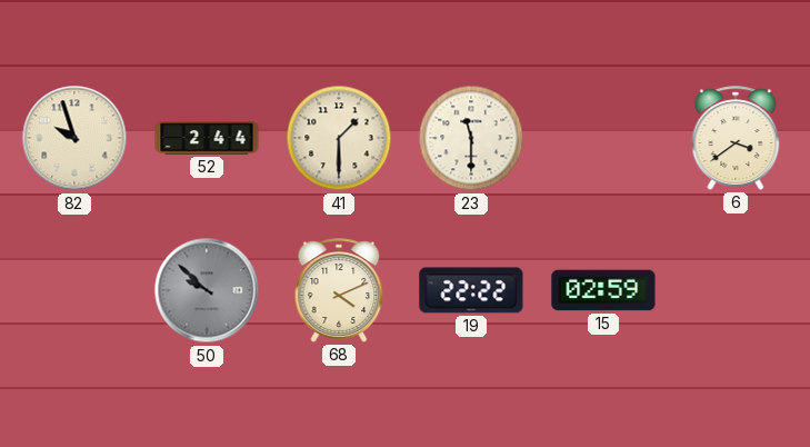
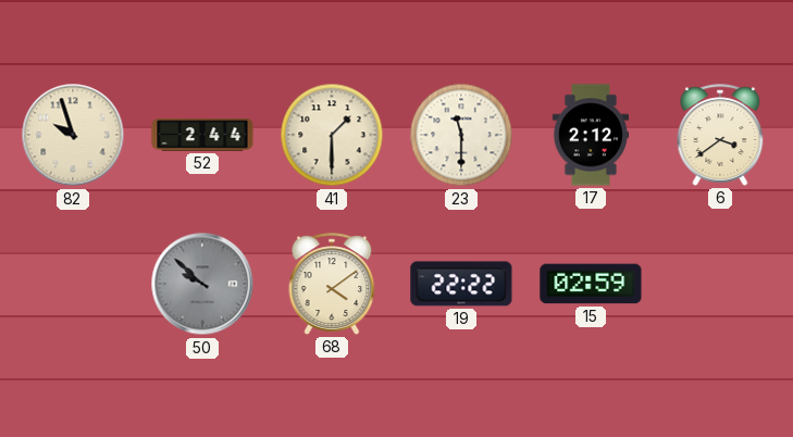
17: none -> 2:12 (590, 135)
68: 4:11 -> 4:09 (332, 284)
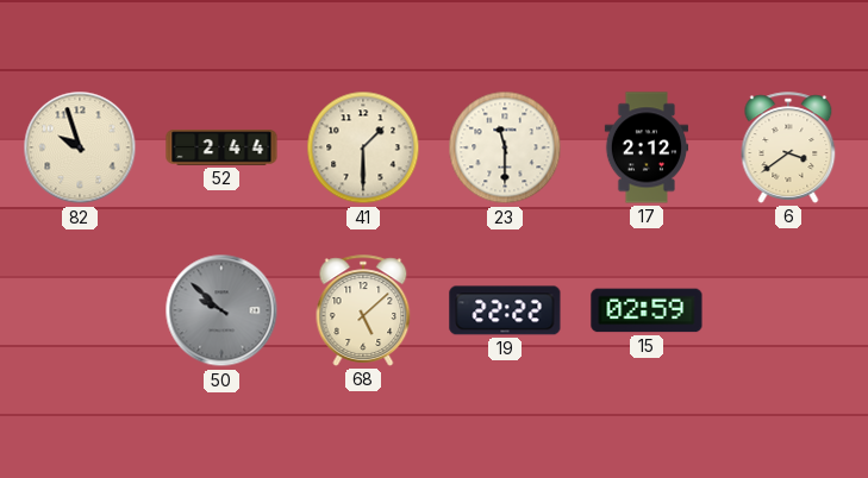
68: 4:09 -> 5:08 (363, 310)
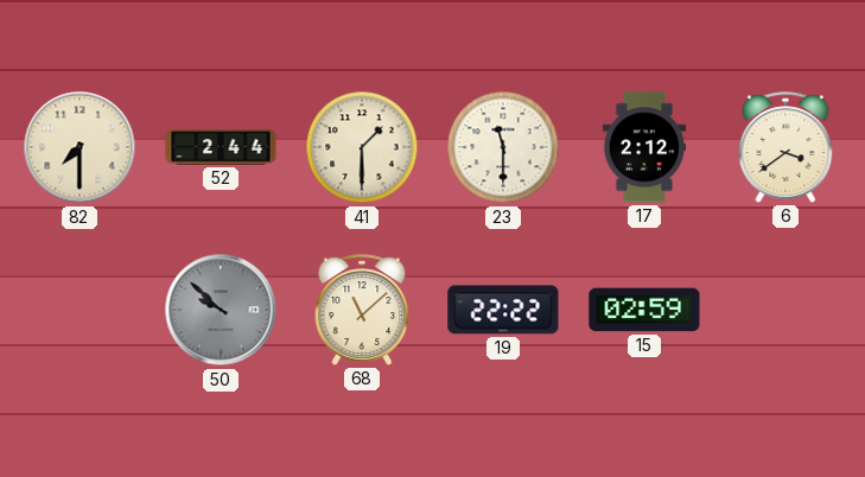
82: 9:57 -> 7:30 (79, 147)
68: 5:08 -> 11:08 (362, 310)
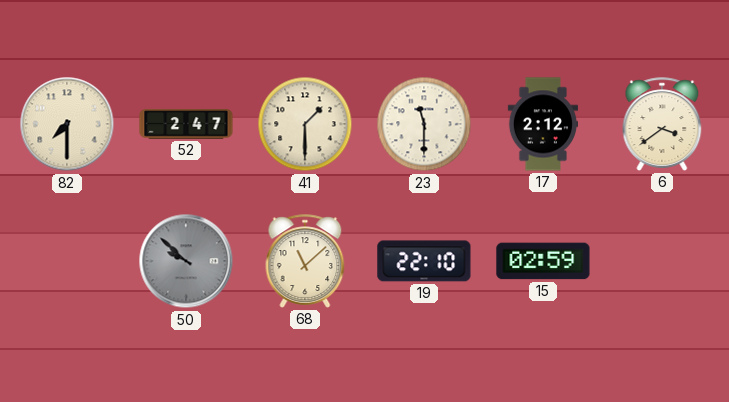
52: 2:44 -> 2:47 (186, 124)
19: 22:22 -> 22:10 (424, 261)
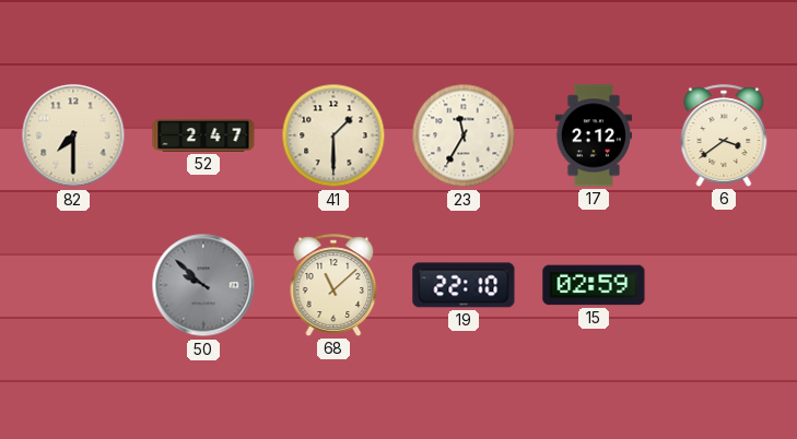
23: 11:30 -> 11:35 (464, 135)
